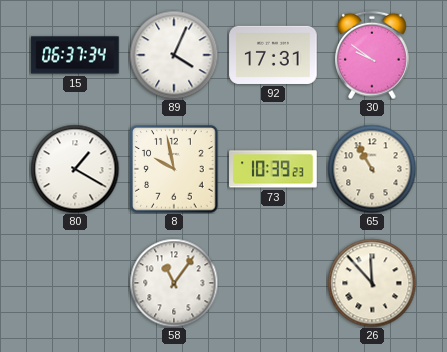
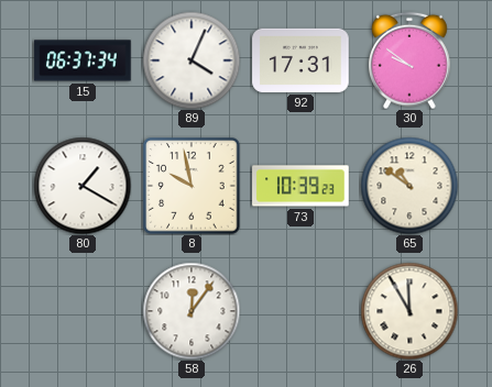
65: 10:55 -> 10:51 (409, 186)
58: 11:06 -> 12:06 (192, 311)
26: 11:53 -> 11:55 (409, 311)
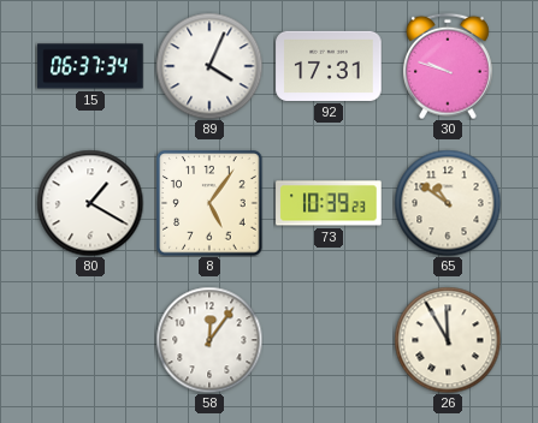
30: 9:51 -> 9:48 (449, 66)
8: 9:58 -> 5:06 (209, 203)
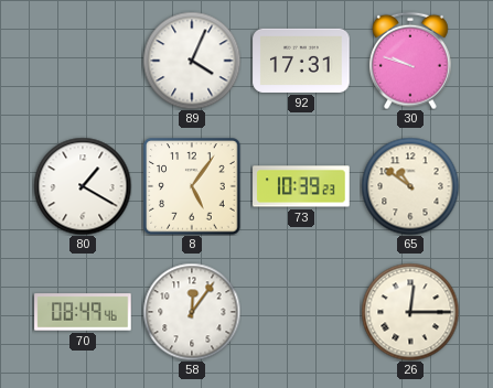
15: 06:37 -> none (90, 66)
70: none -> 08:49 (83, 312)
26: 11:55 -> 12:15 (410, 312)
